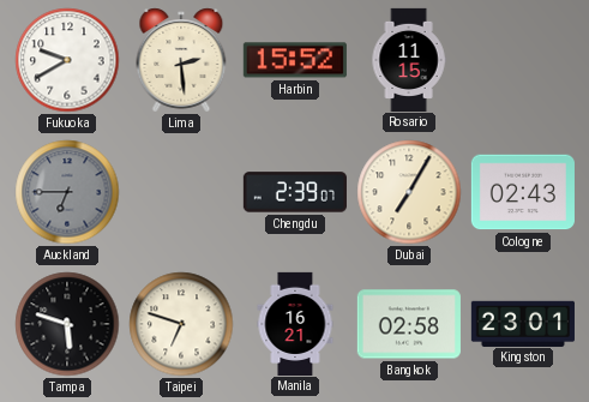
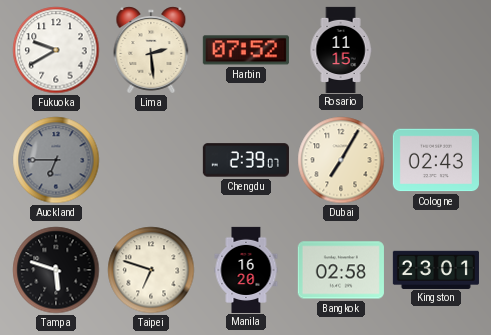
Harbin: 15:52 -> 07:52 (246, 50)
Manila: 16:21 -> 16:20 (246, 269)
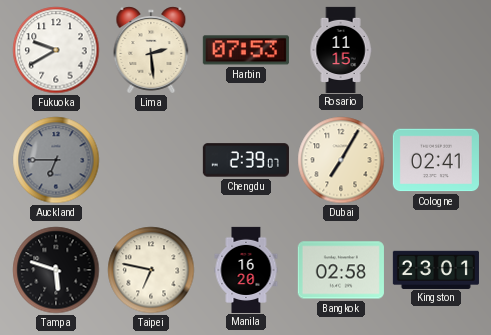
Harbin: 07:52 -> 07:53 (246, 50)
Cologne: 02:43 -> 02:41 (436, 160)
Taipei: 6:48 -> 6:47 (151, 270)
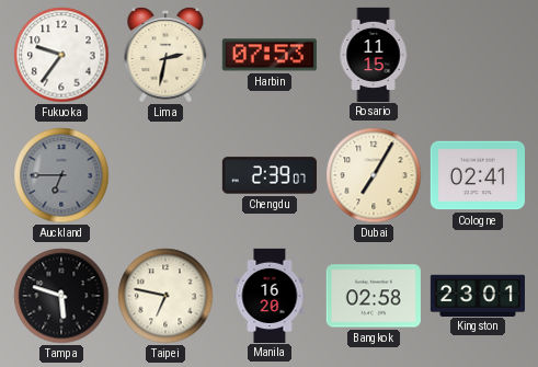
Fukuoka: 9:40 -> 9:36 (61, 55)
Lima: 2:29 -> 2:32 (165, 55)
